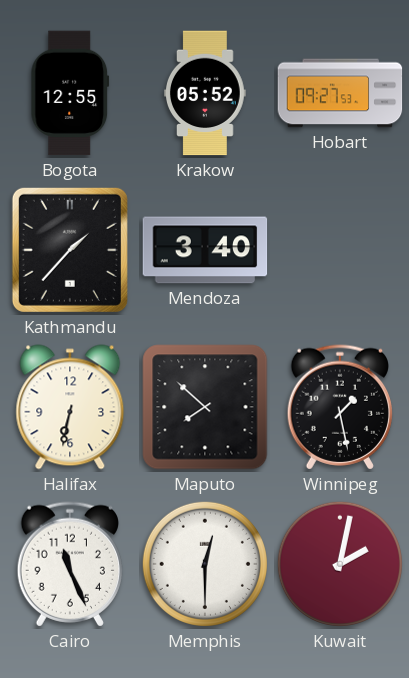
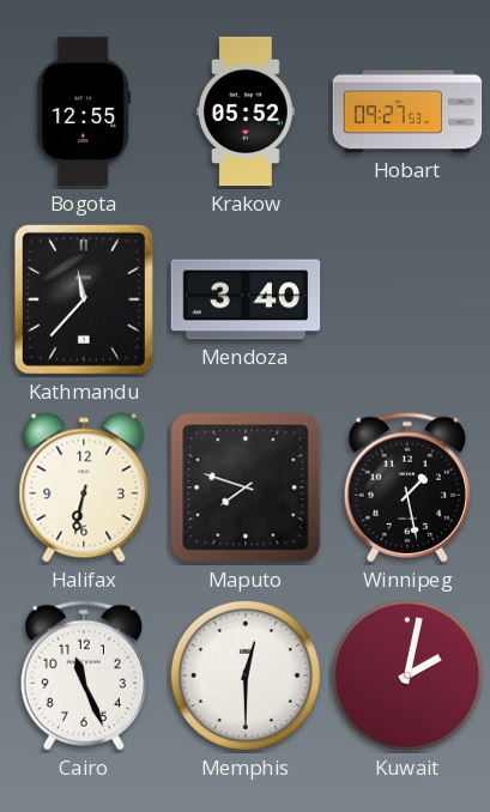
Kathmandu: 1:37 -> 11:37 (84, 299)
Maputo: 7:52 -> 7:48 (246, 487)
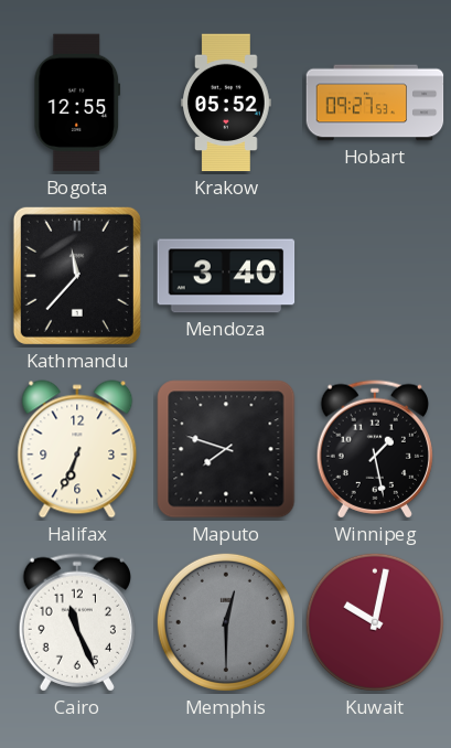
Halifax: 6:32 -> 6:34 (77, 449)
Memphis dial: white -> grey (226, 622)
Kuwait: 2:02 -> 10:02 (375, 622)
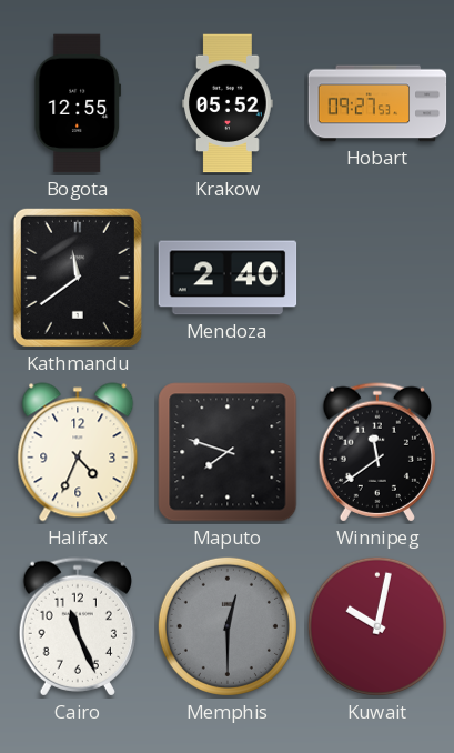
Kathmandu: 11:37 -> 11:39 (78, 278)
Mendoza: 3:40 -> 2:40 (228, 278)
Halifax: 6:34 -> 4:34 (78, 452)
Winnipeg: 1:28 -> 11:39 (376, 452)
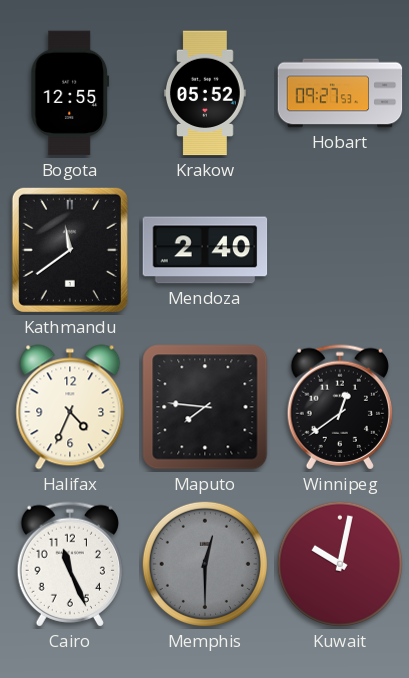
Maputo: 7:48 -> 7:46 (205, 407)
Winnipeg: 11:39 -> 12:39 (339, 407)
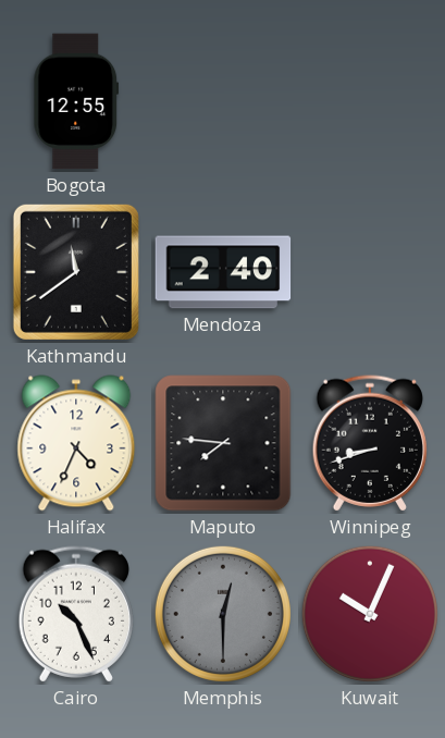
Krakow: 05:52 -> none (206, 93)
Hobart: 09:27 -> none (340, 93)
Winnipeg: 12:39 -> 8:42 (369, 443)
Cairo: 11:26 -> 10:26 (75, 614)
Kuwait: 10:02 -> 10:04 (370, 614)
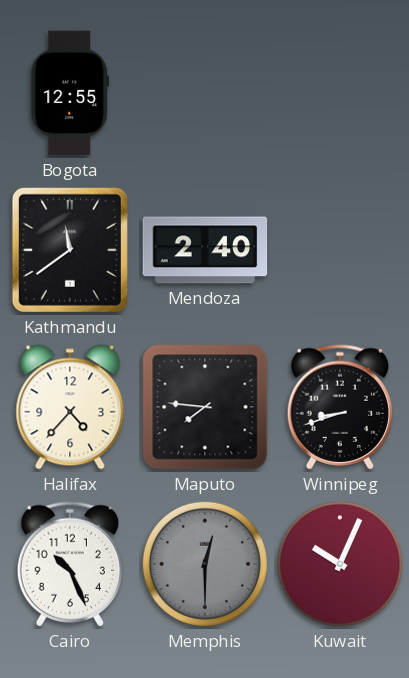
Halifax: 4:34 -> 4:37 (70, 407)
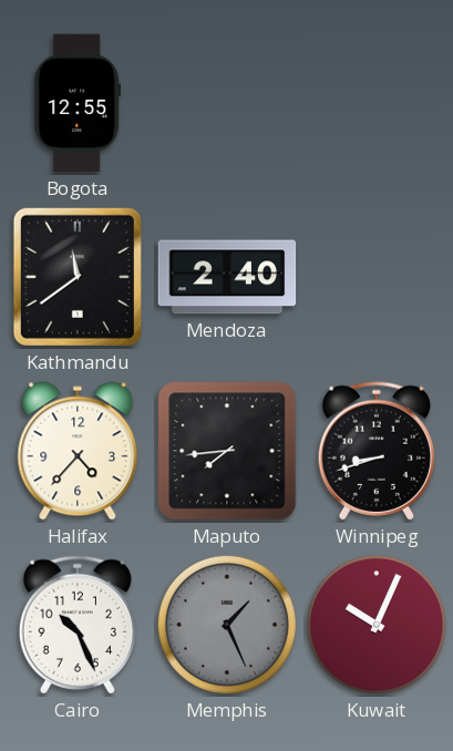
Maputo: 7:46 -> 7:44 (227, 451)
Memphis: 12:30 -> 1:26 (227, 625)
